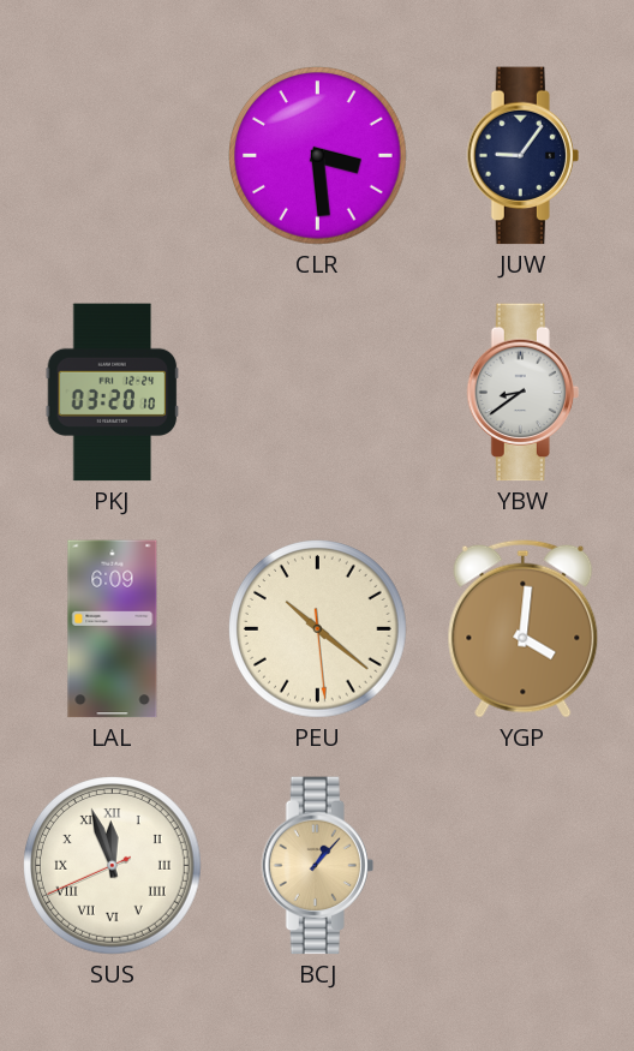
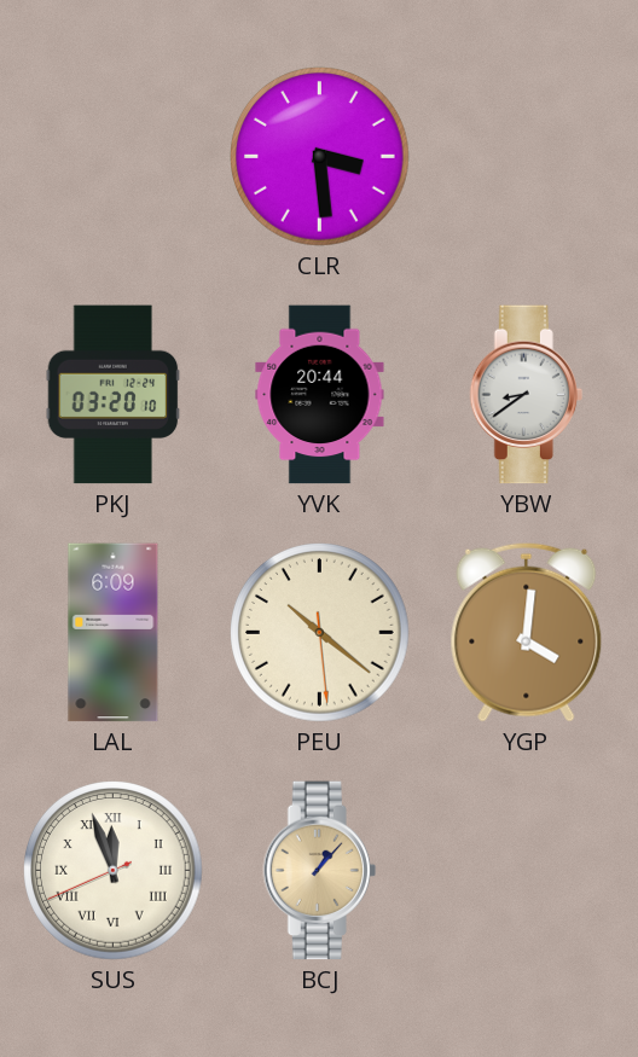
JUW: 9:06 -> none (522, 156)
YVK: none -> 20:44 (320, 395)
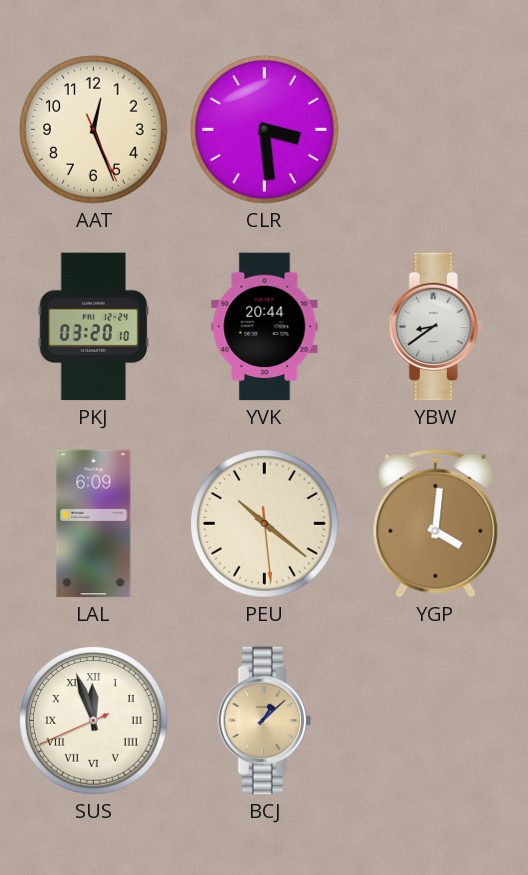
AAT: none -> 12:26 (94, 130)
BCJ: 1:07 -> 1:08 (264, 721)
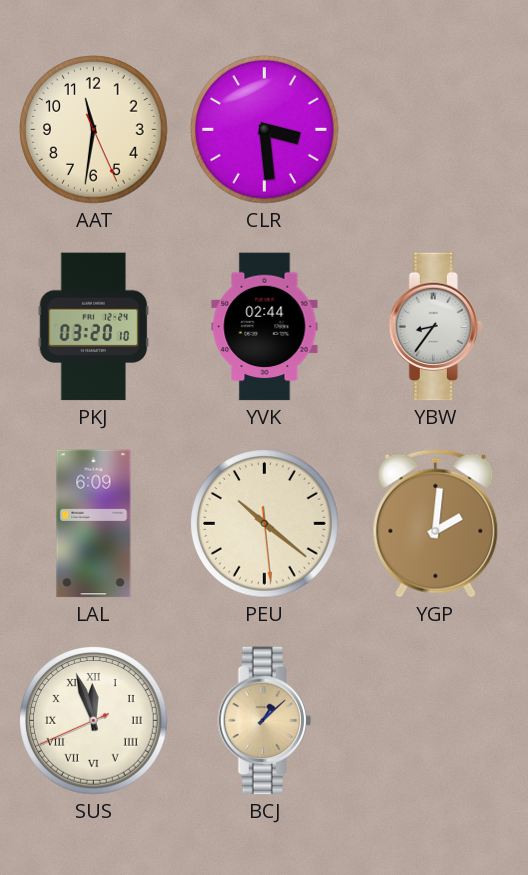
AAT: 12:26 -> 11:31 (94, 130)
YVK: 20:44 -> 02:44 (265, 327)
YBW: 8:39 -> 8:36 (435, 327)
YGP: 4:01 -> 2:01 (436, 523)
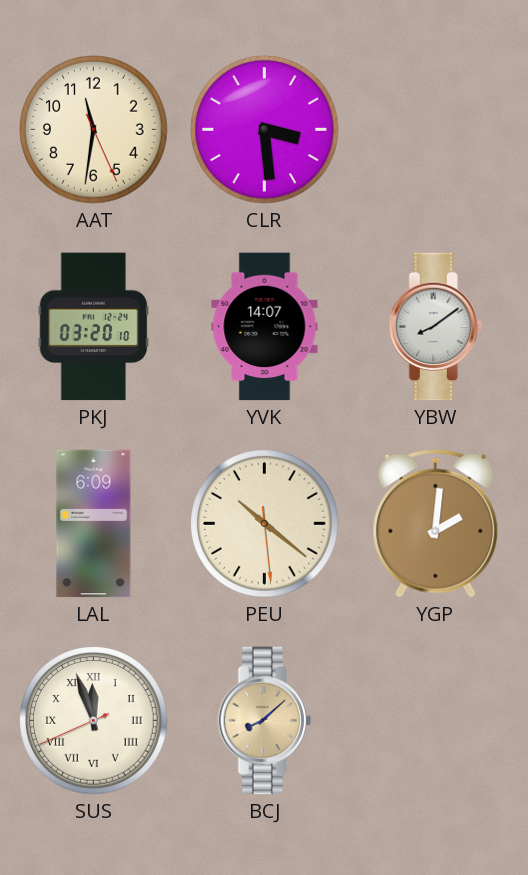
YVK: 02:44 -> 14:07 (265, 327)
YBW: 8:36 -> 8:09 (435, 327)
BCJ: 1:08 -> 8:08 (264, 721)
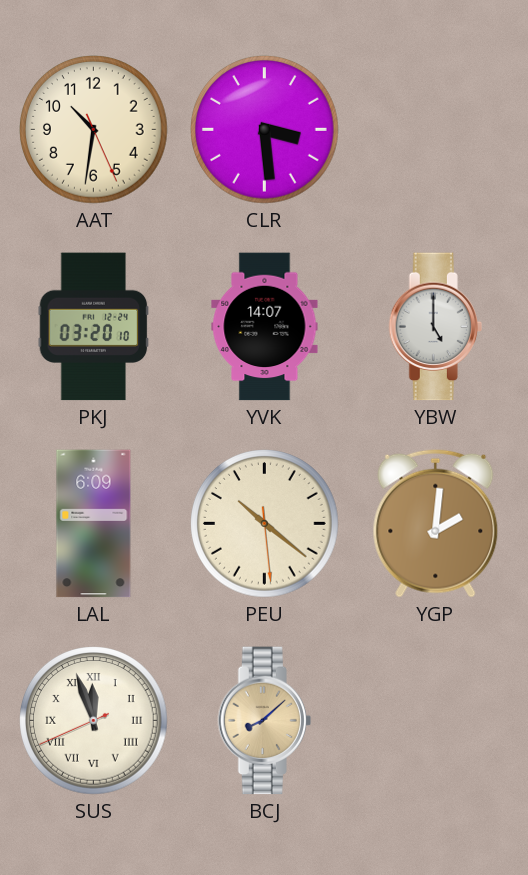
AAT: 11:31 -> 10:31 (94, 130)
YBW: 8:09 -> 5:00 (435, 327)
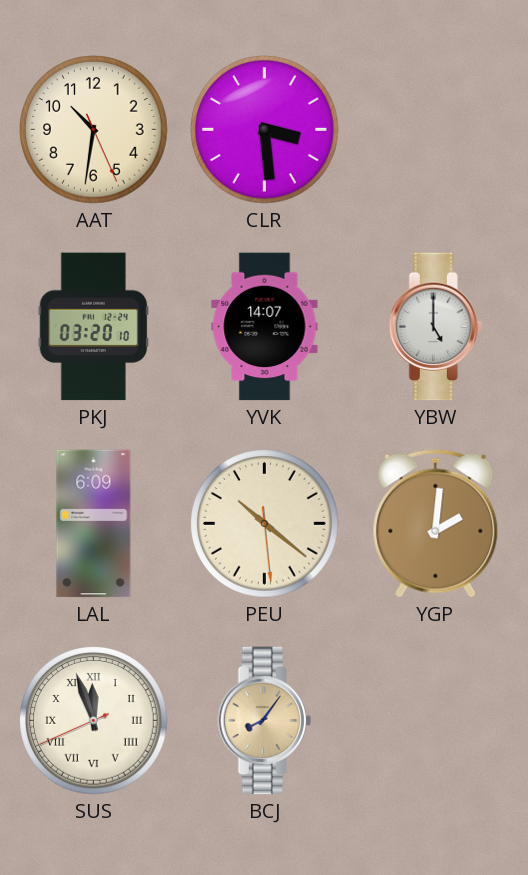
BCJ: 8:08 -> 8:06 (264, 721)
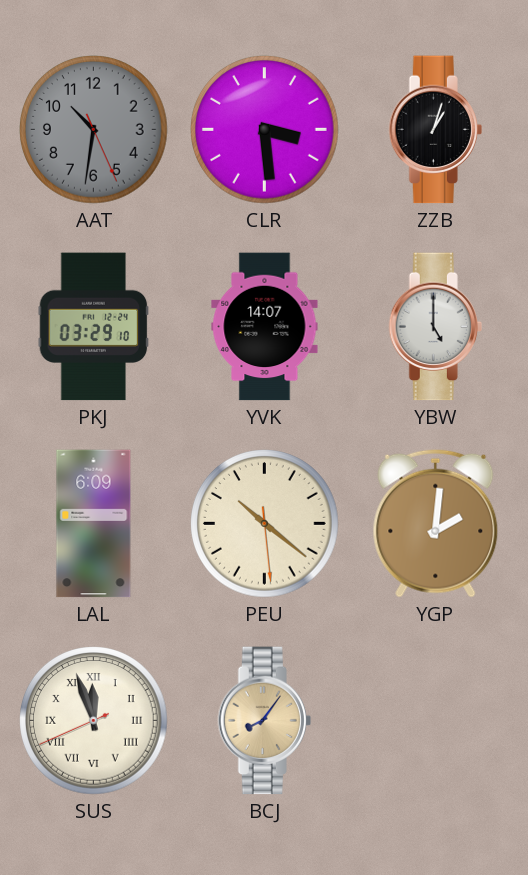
AAT dial: cream -> grey (94, 130)
ZZB: none -> 1:03 (435, 130)
PKJ: 03:20 -> 03:29 (94, 327)
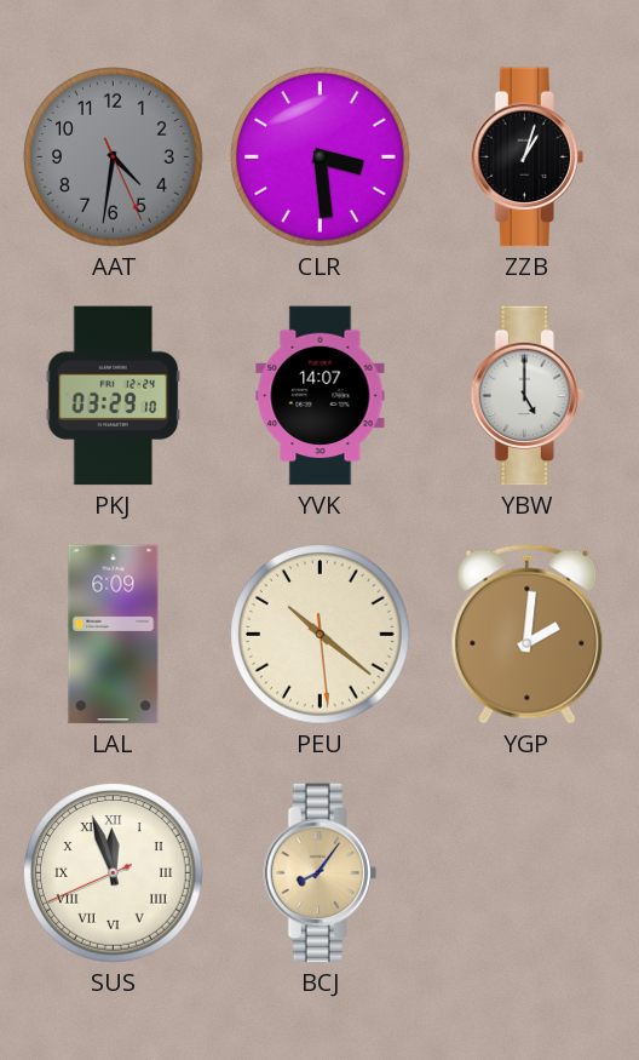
AAT: 10:31 -> 4:31 (114, 157)
